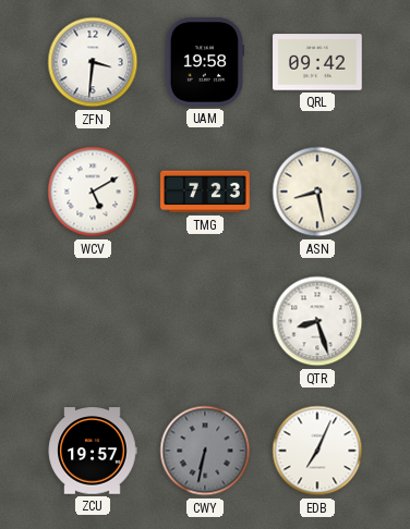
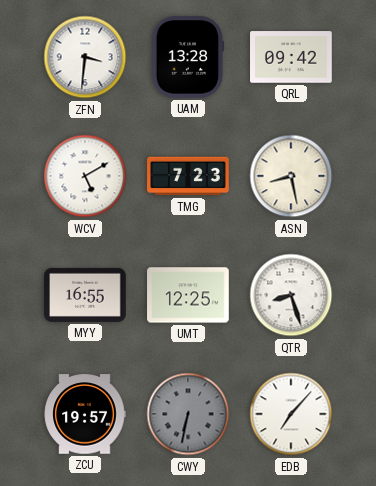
UAM: 19:58 -> 13:28 (187, 57)
MYY: none -> 16:55 (85, 295)
UMT: none -> 12:25 (188, 295)
EDB: 7:04 -> 7:07 (291, 414)
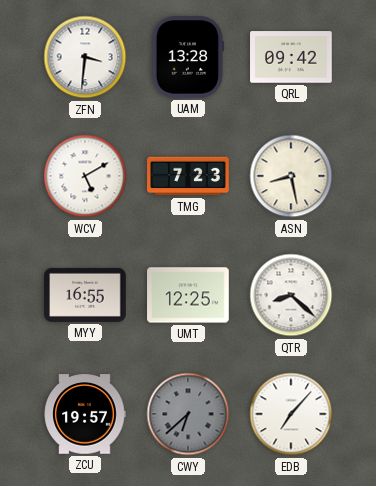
QTR: 8:27 -> 8:22 (291, 295)
CWY: 6:32 -> 6:38 (188, 414)
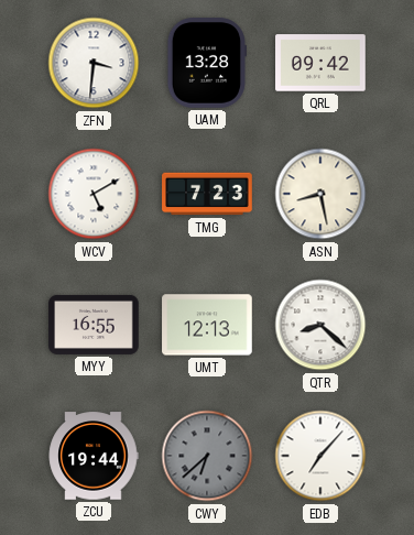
UMT: 12:25 -> 12:13 (207, 325)
ZCU: 19:57 -> 19:44 (94, 456)
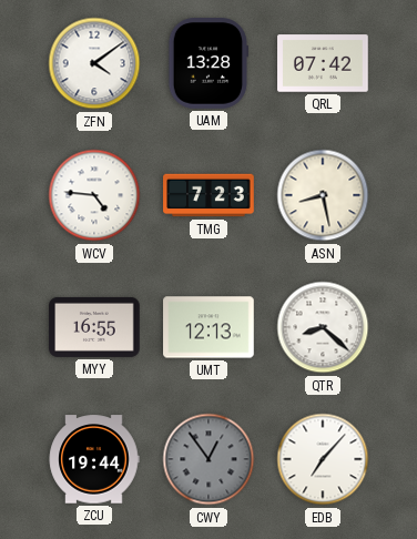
ZFN: 3:31 -> 4:09 (94, 63)
QRL: 09:42 -> 07:42 (323, 63)
WCV: 5:10 -> 4:46 (94, 195)
CWY: 6:38 -> 12:54 (208, 459)
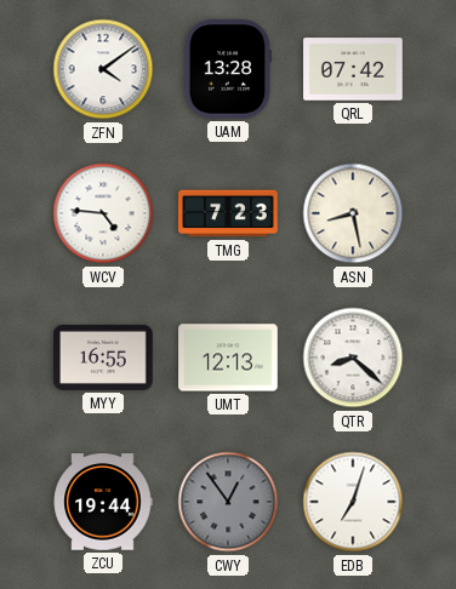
EDB: 7:07 -> 7:03 (353, 502)
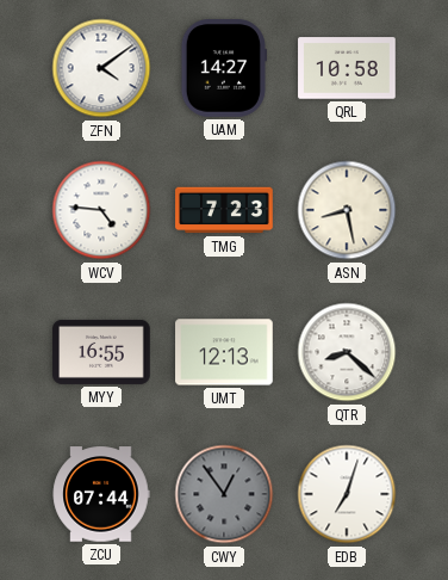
UAM: 13:28 -> 14:27 (223, 68)
QRL: 07:42 -> 10:58 (347, 68)
ZCU: 19:44 -> 07:44 (101, 494)
